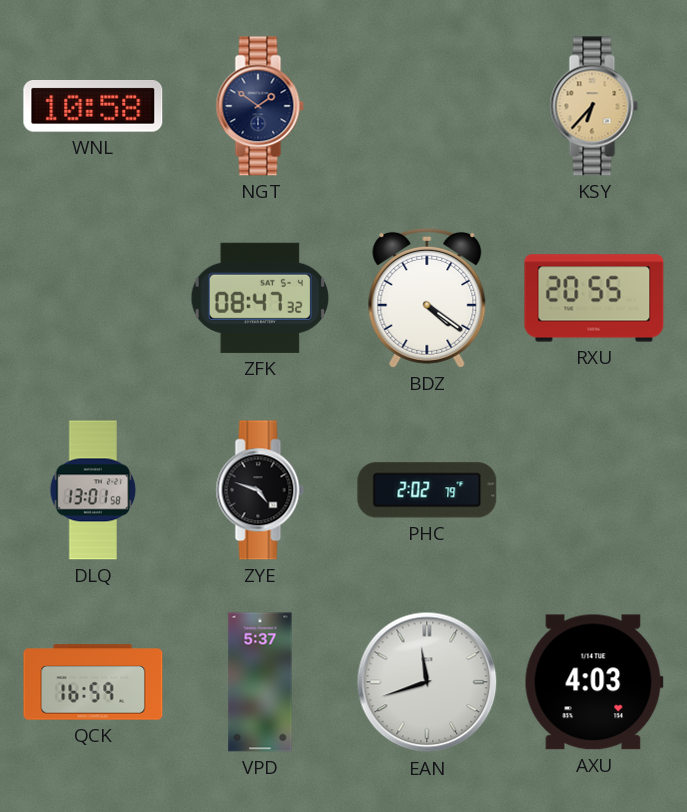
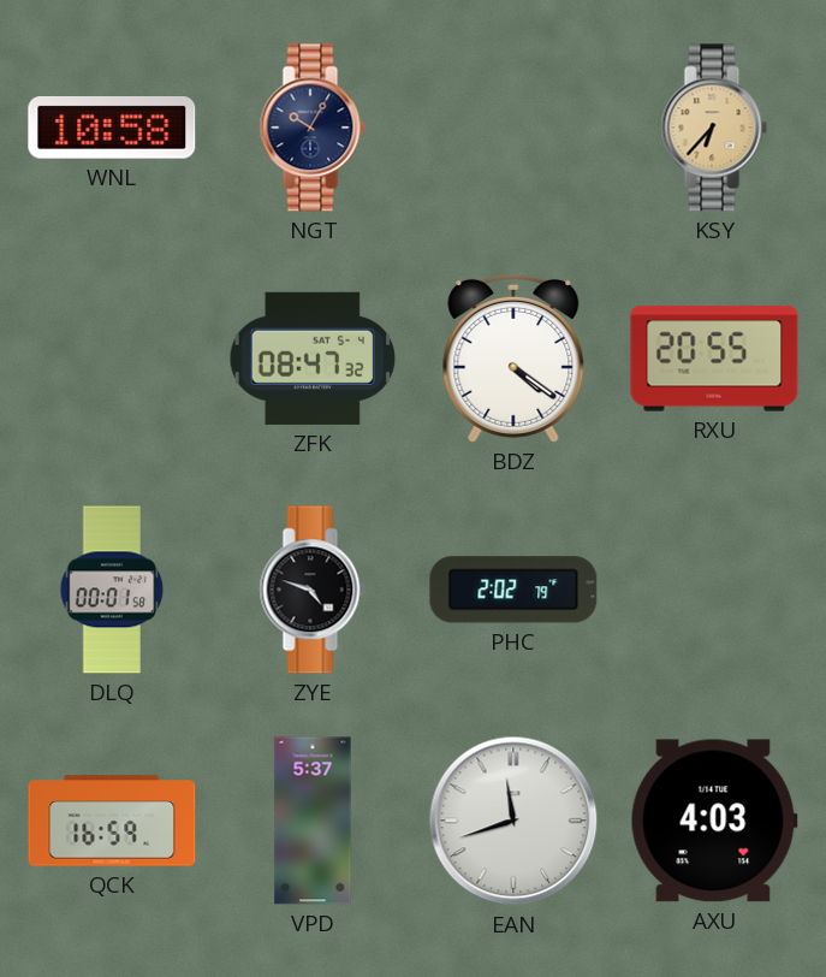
NGT: 1:51 -> 10:05 (313, 128)
DLQ: 13:01 -> 00:01 (112, 590)
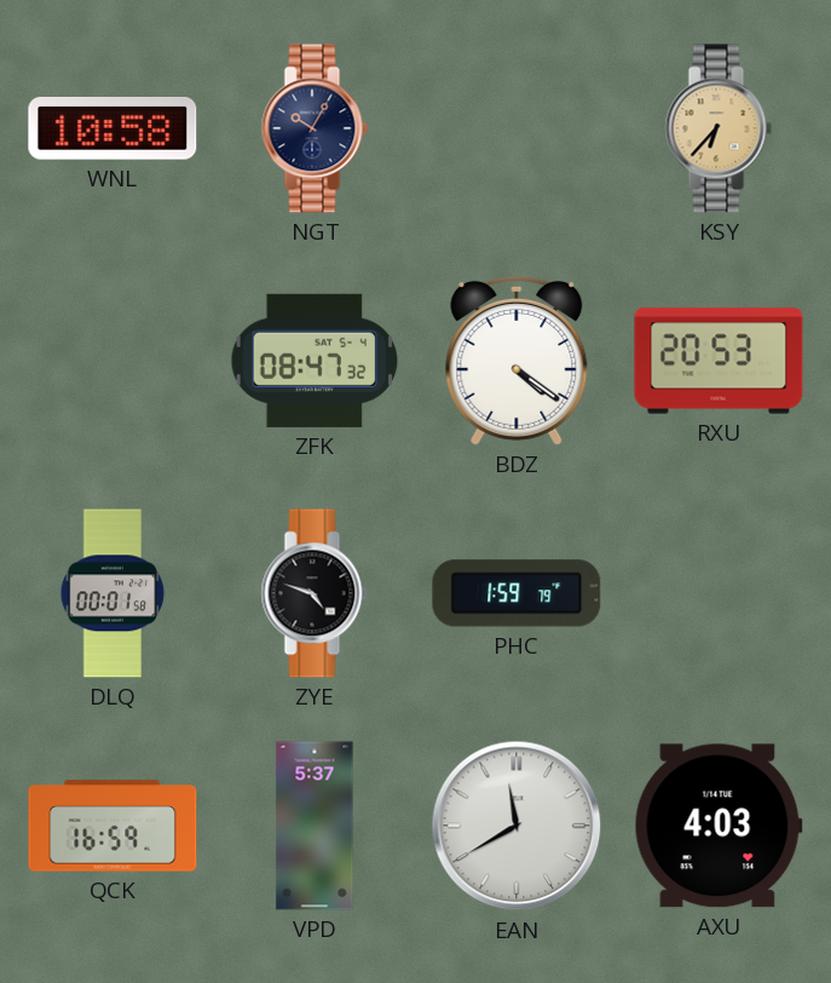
RXU: 20:55 -> 20:53 (719, 361)
PHC: 2:02 -> 1:59 (517, 593)
EAN: 11:42 -> 11:40 (517, 826)
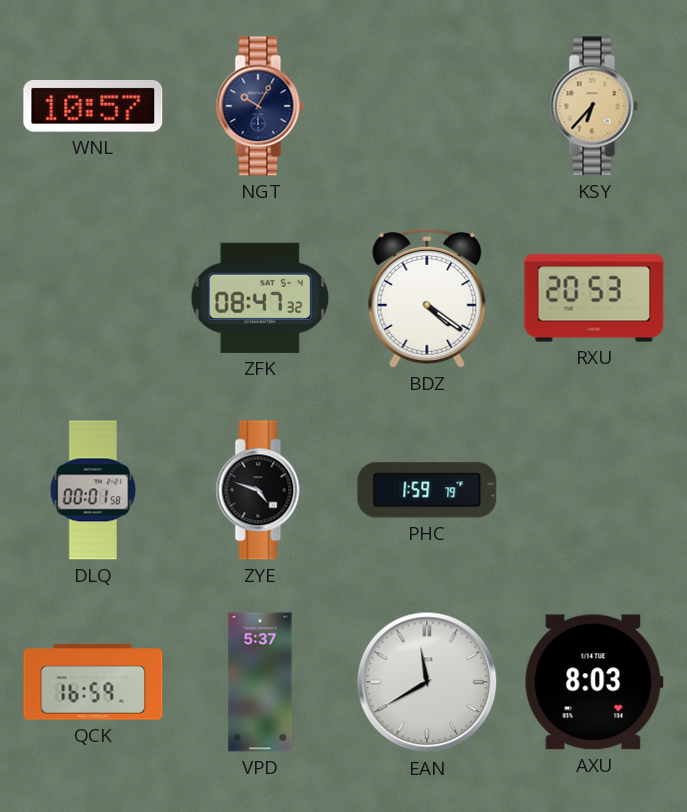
WNL: 10:58 -> 10:57 (93, 107)
AXU: 4:03 -> 8:03 (594, 682)
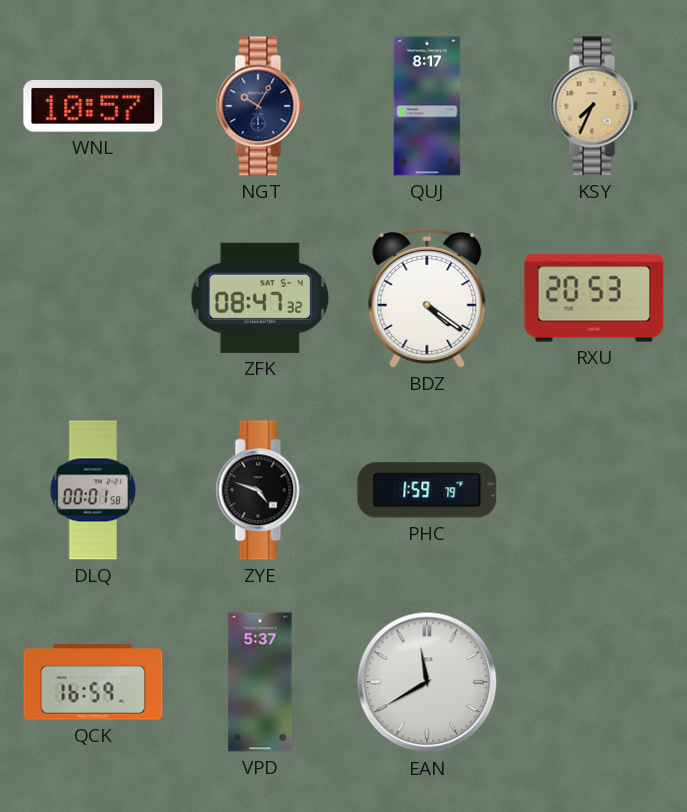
QUJ: none -> 8:17 (427, 106)
KSY: 6:37 -> 7:34 (594, 106)
AXU: 8:03 -> none (594, 682)
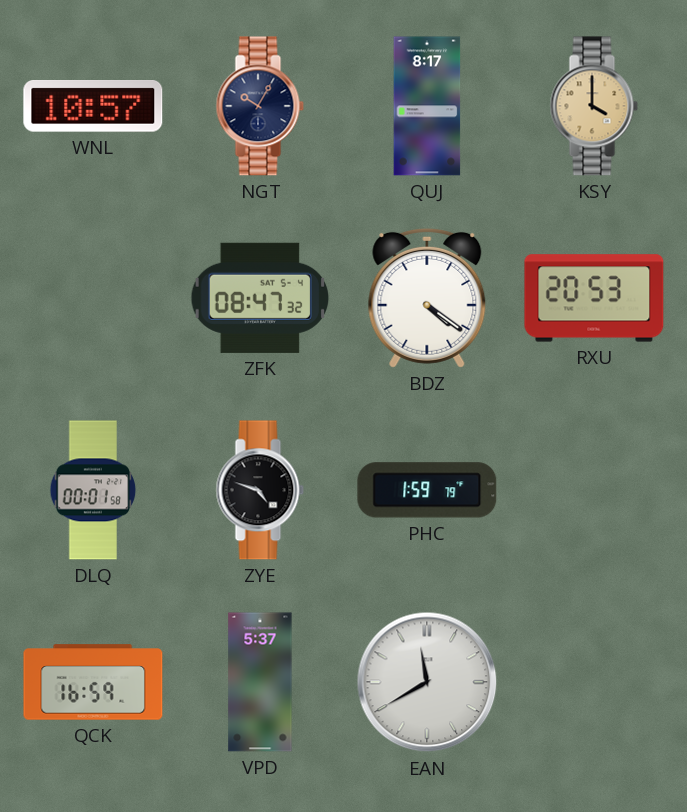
KSY: 7:34 -> 4:00 (594, 106)
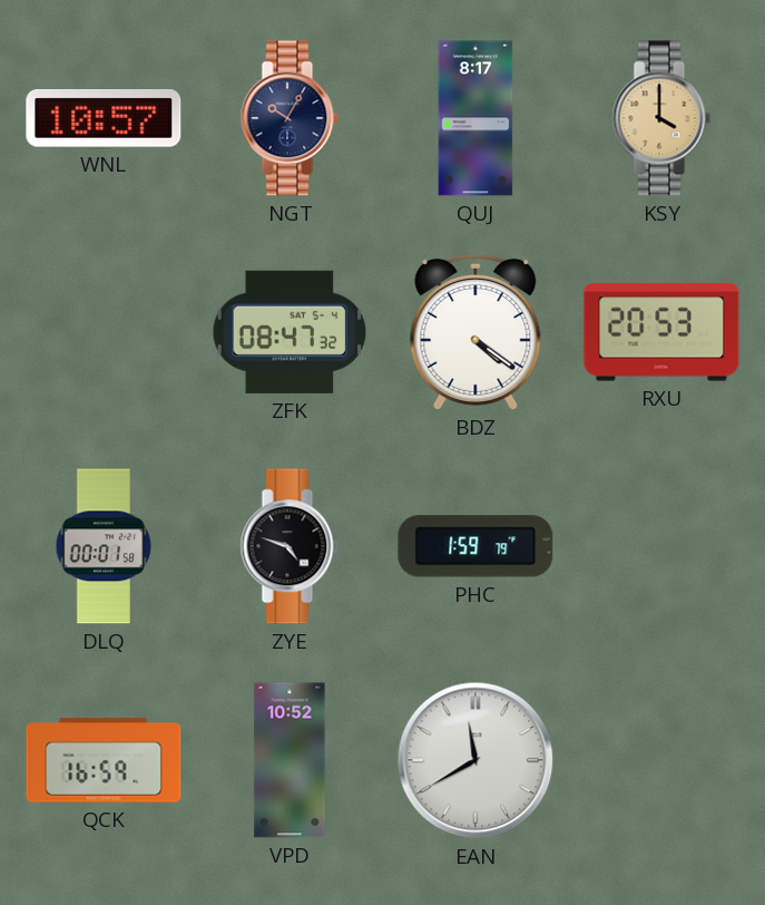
VPD: 5:37 -> 10:52 (290, 760)
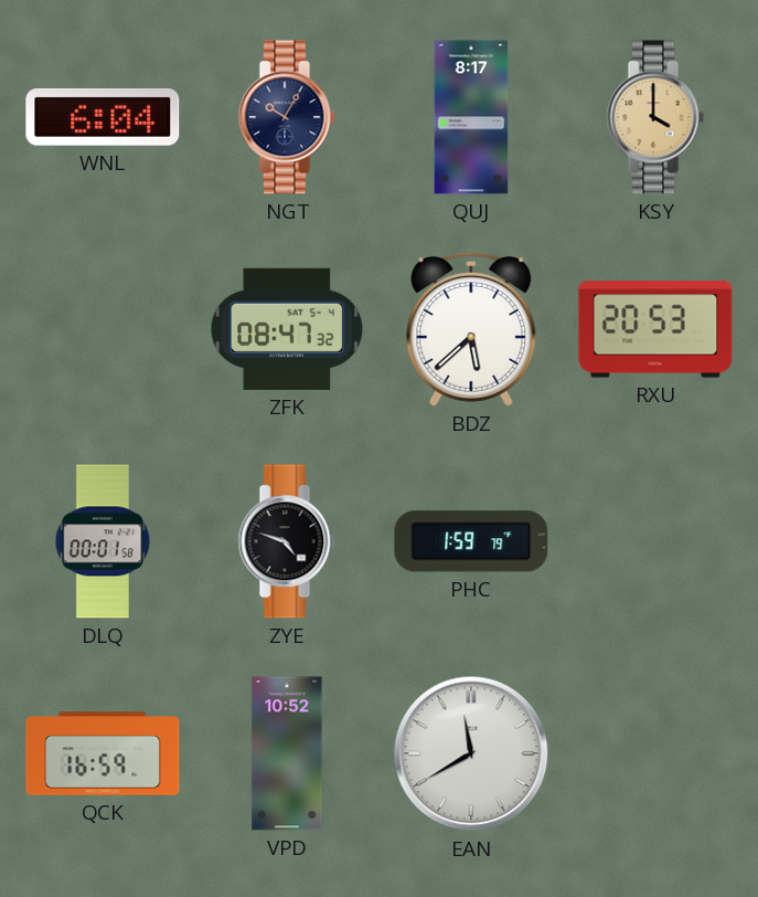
WNL: 10:57 -> 6:04 (103, 118)
BDZ: 4:21 -> 5:38 (471, 329)
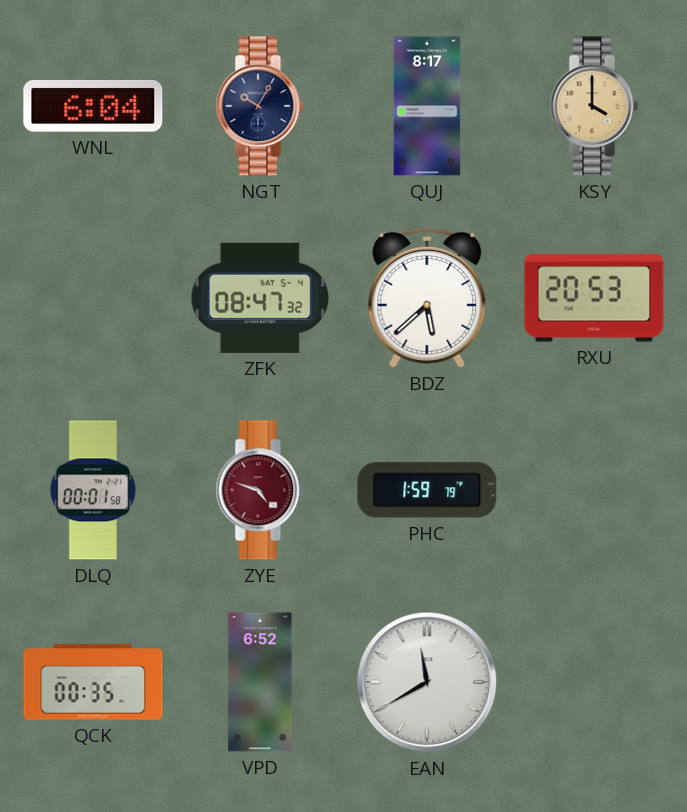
ZYE dial: black -> burgundy (260, 490)
QCK: 16:59 -> 00:35 (93, 682)
VPD: 10:52 -> 6:52 (260, 682)
